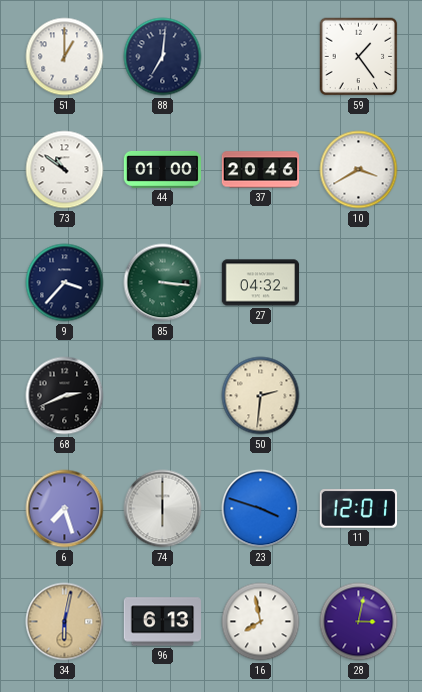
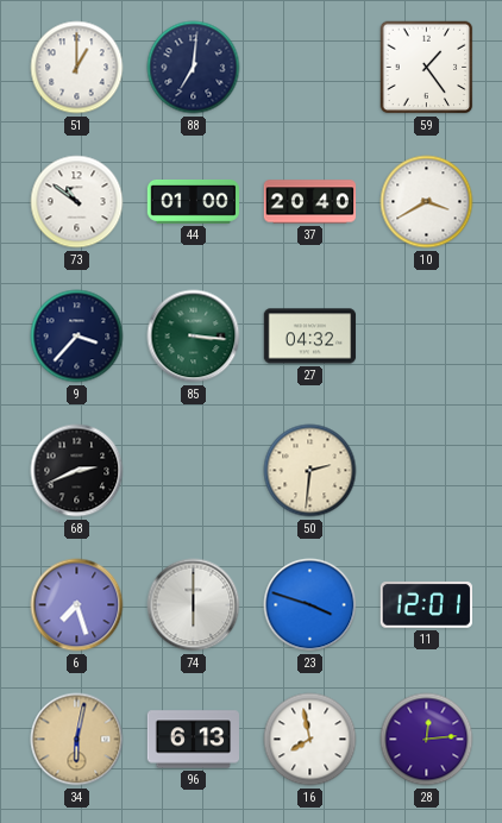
37: 20:46 -> 20:40 (310, 202)
28: 3:02 -> 12:14 (427, 740)
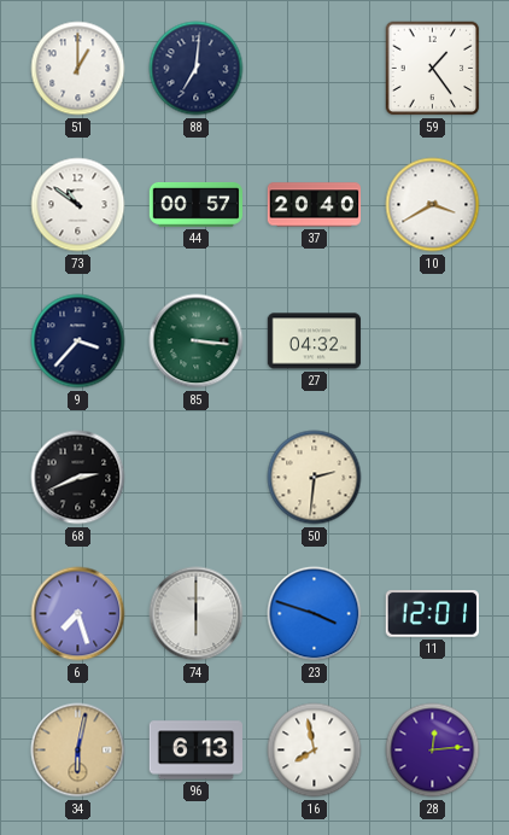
44: 01:00 -> 00:57 (197, 205)
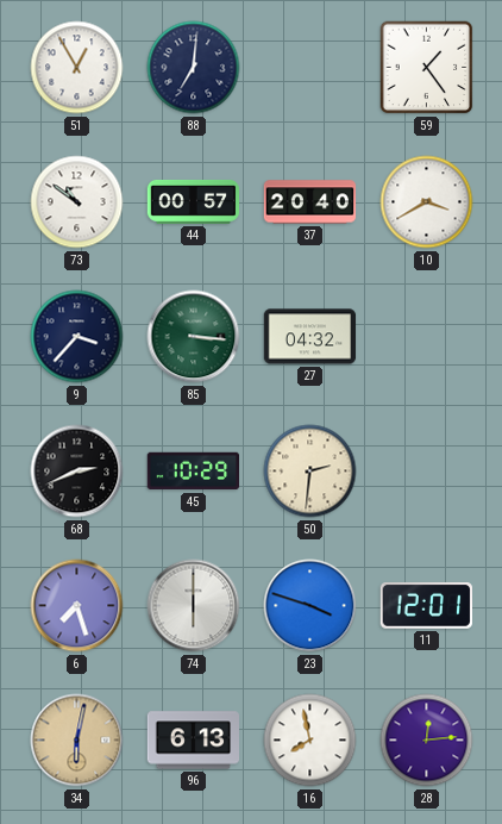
51: 1:00 -> 12:55 (77, 68)
45: none -> 10:29 (193, 472)
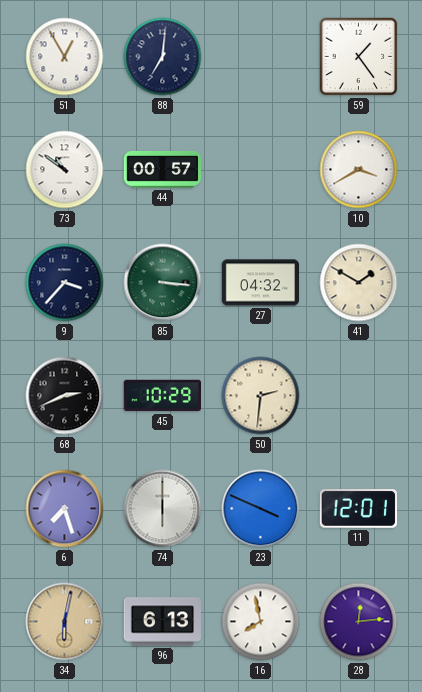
37: 20:40 -> none (310, 202)
41: none -> 1:50 (359, 283)
23: 3:48 -> 3:49 (261, 509)
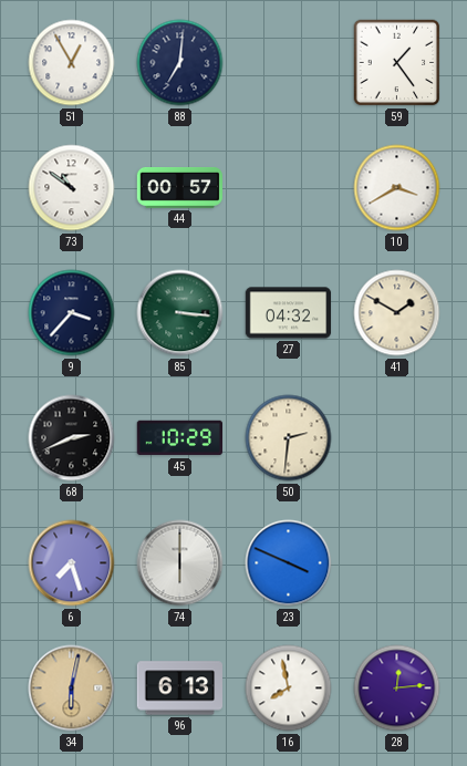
11: 12:01 -> none (358, 509)
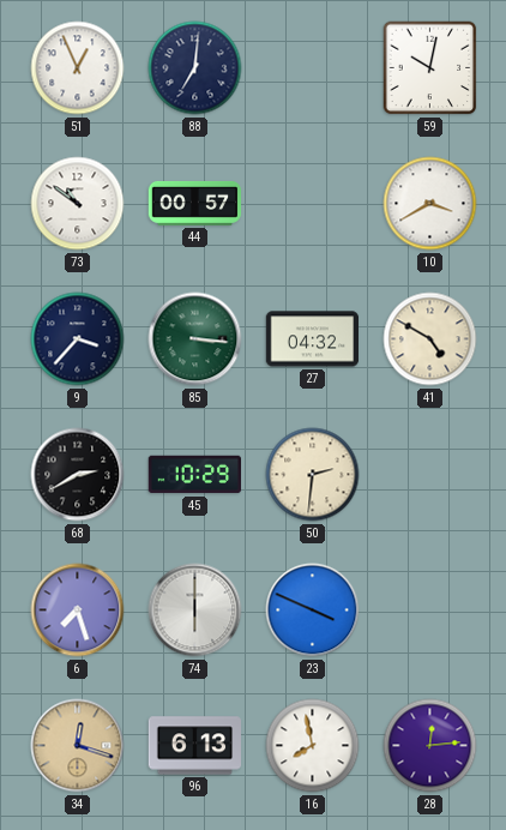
51: 12:55 -> 12:56 (78, 68)
59: 1:24 -> 10:02 (430, 68)
41: 1:50 -> 4:50 (430, 339)
68: 2:41 -> 2:40 (78, 475)
34: 6:02 -> 12:18 (78, 746)
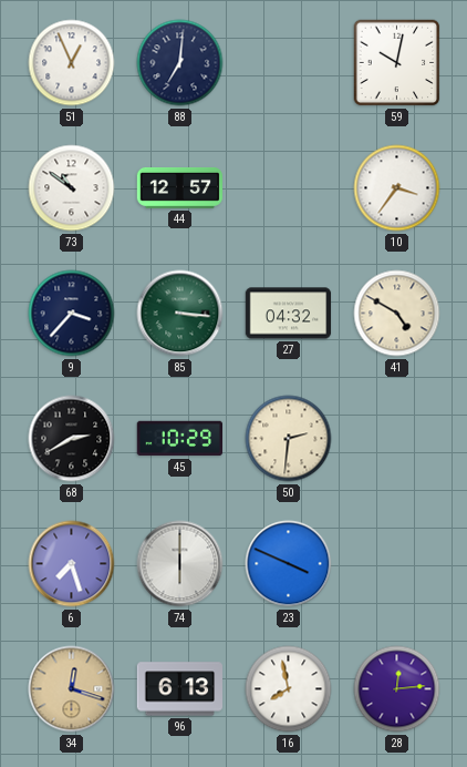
44: 00:57 -> 12:57 (180, 188)
10: 3:40 -> 3:36 (397, 188)
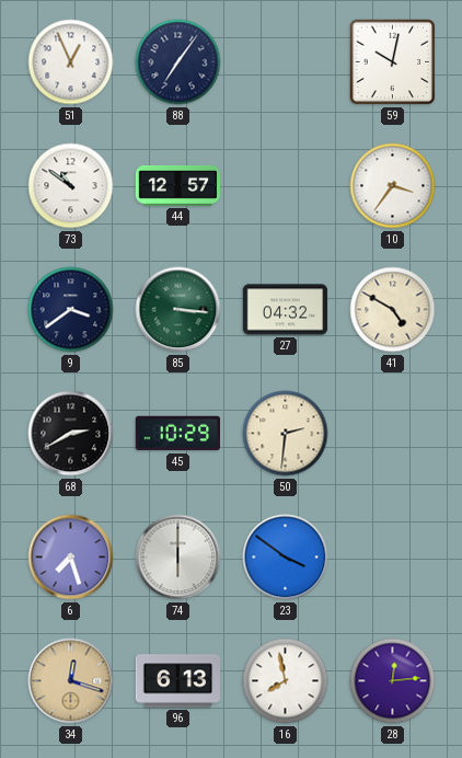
88: 7:01 -> 7:06 (178, 62)
9: 3:37 -> 3:39 (71, 310)
23: 3:49 -> 3:51 (286, 558)
